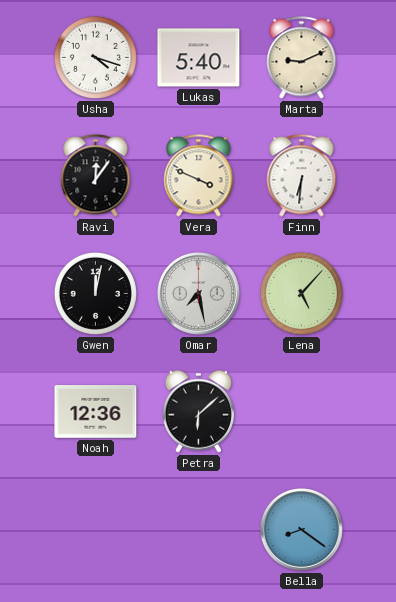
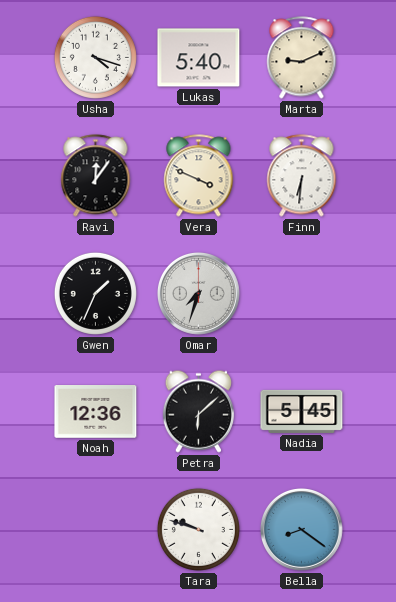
Gwen: 12:02 -> 1:34 (95, 293)
Omar: 7:28 -> 7:33 (198, 293)
Lena: 5:07 -> none (301, 293)
Nadia: none -> 5:45 (302, 411)
Tara: none -> 9:48 (198, 529)
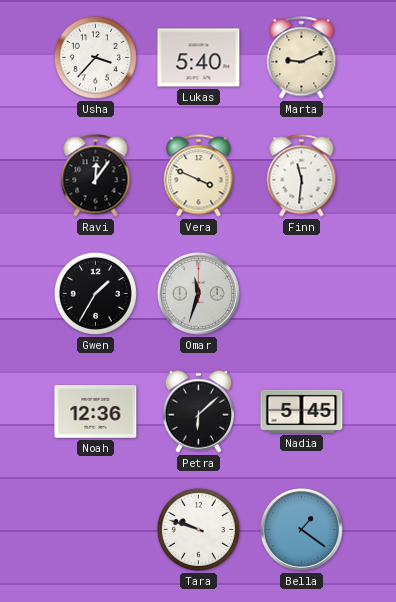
Usha: 4:18 -> 3:37 (95, 57)
Finn: 6:31 -> 11:31 (302, 176)
Gwen: 1:34 -> 1:35 (95, 293)
Omar: 7:33 -> 11:33 (198, 293)
Bella: 8:21 -> 1:21 (301, 529)
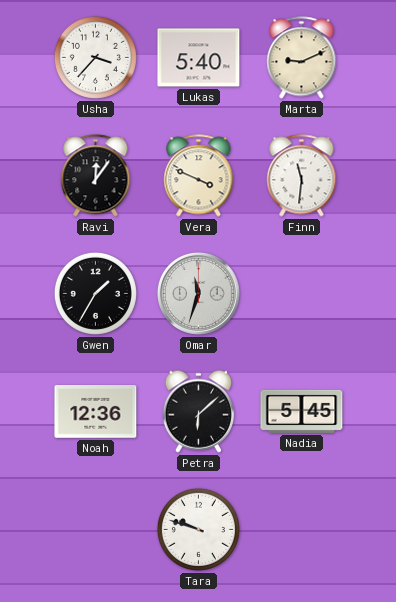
Bella: 1:21 -> none (301, 529)
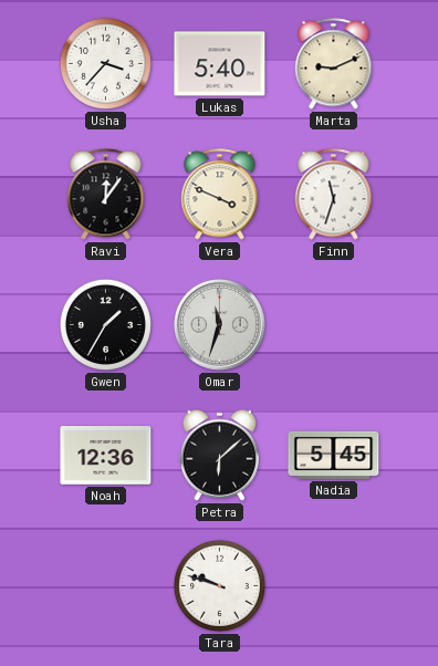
Finn: 11:31 -> 11:33 (334, 195)
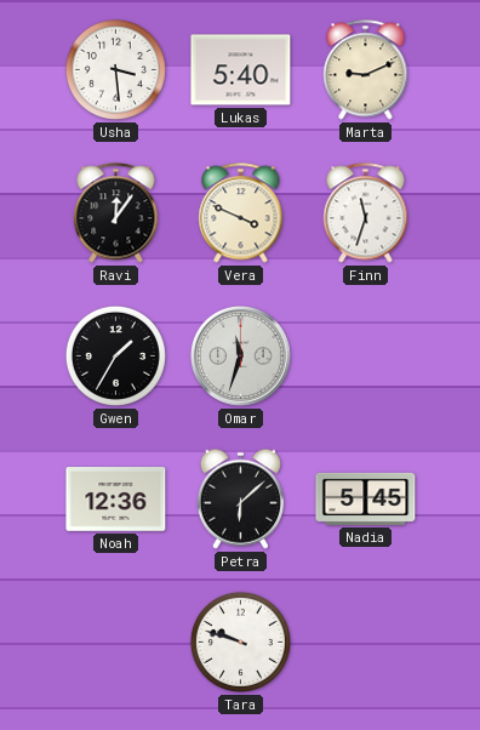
Usha: 3:37 -> 3:29 (115, 69)
